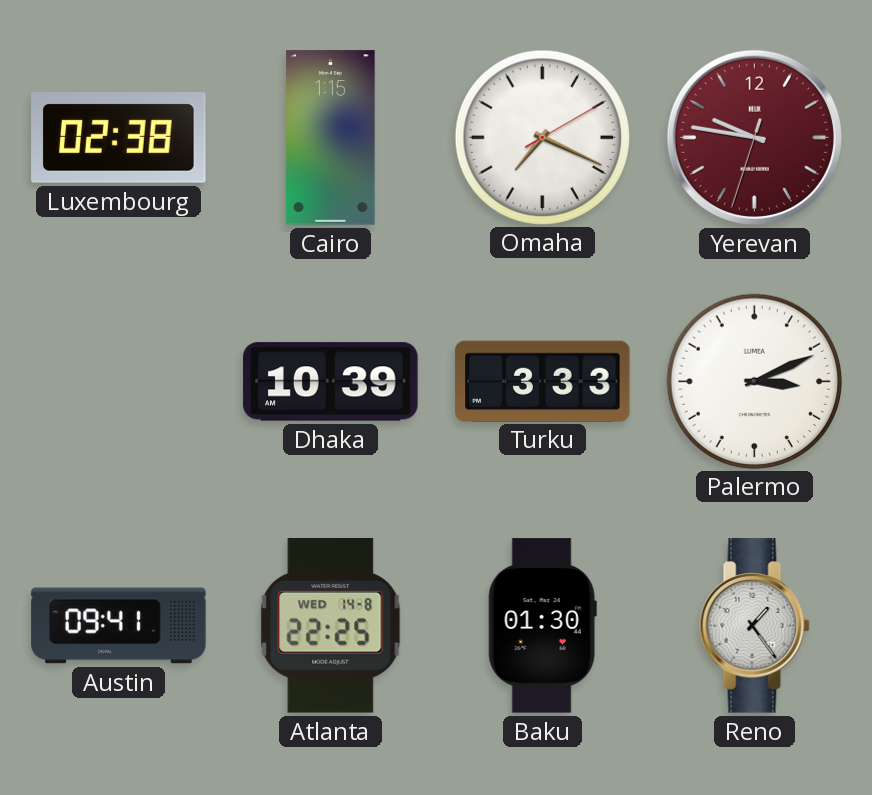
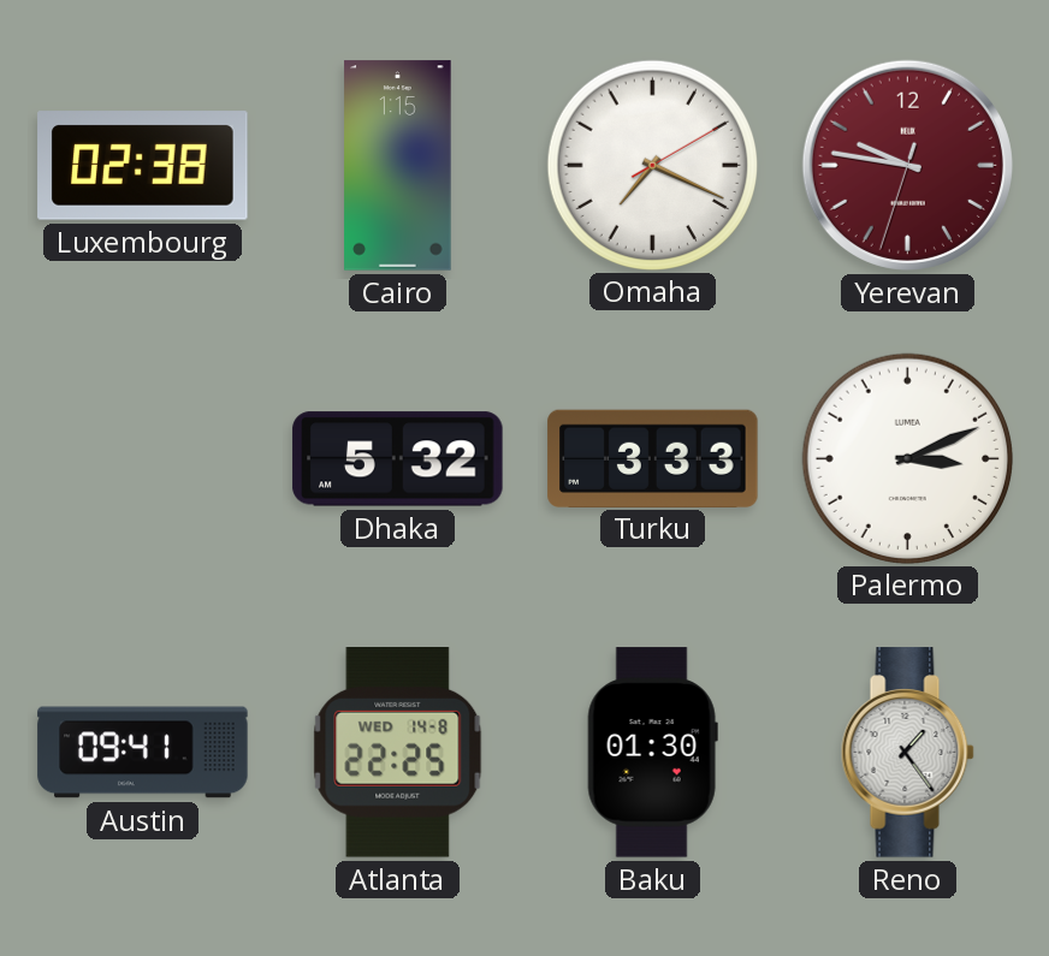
Dhaka: 10:39 -> 5:32 (398, 459)
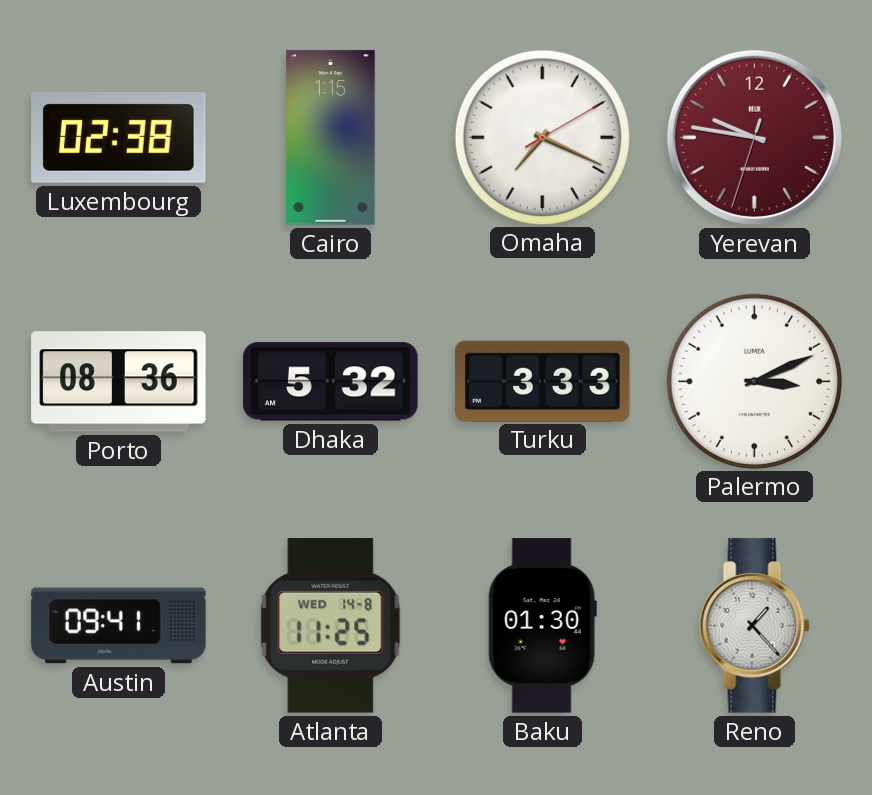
Porto: none -> 08:36 (119, 382)
Atlanta: 22:25 -> 11:25 (331, 626)
Reno: 1:24 -> 1:23 (754, 626)
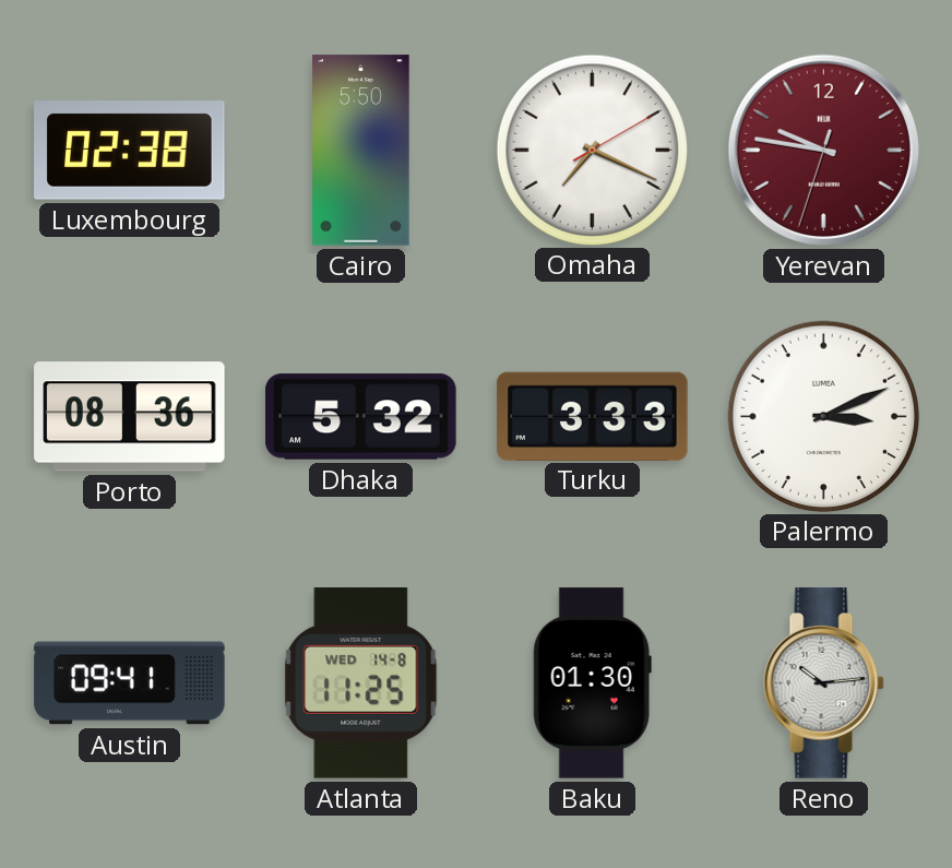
Cairo: 1:15 -> 5:50 (361, 151)
Reno: 1:23 -> 10:14 (823, 683)
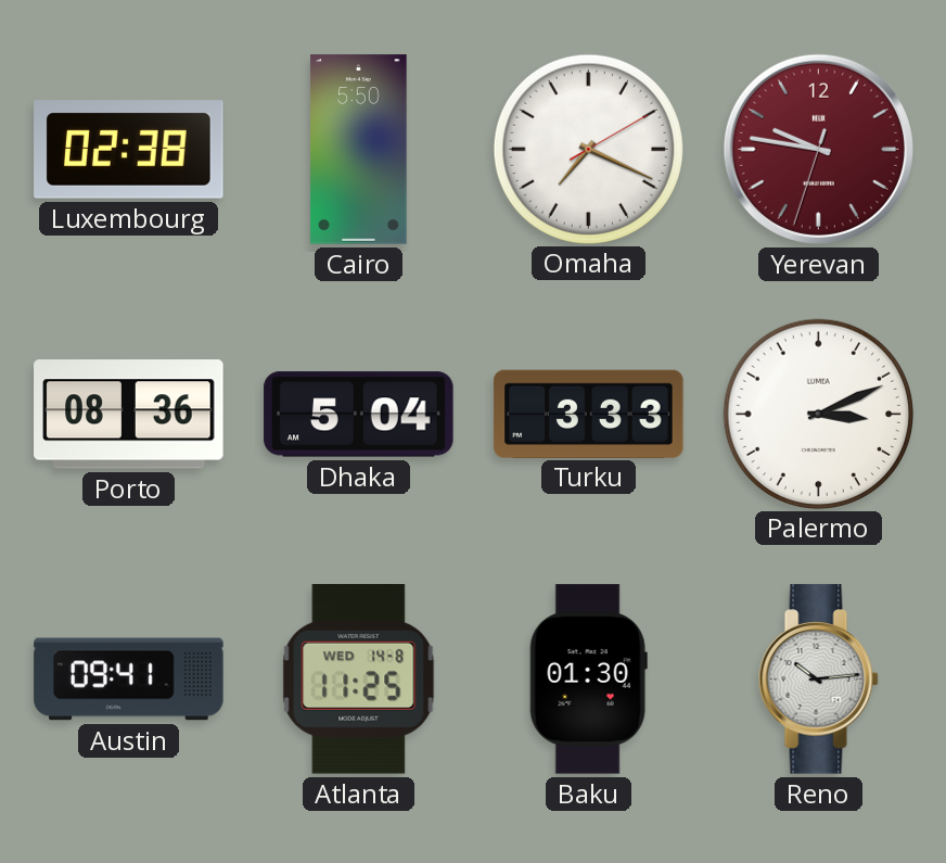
Dhaka: 5:32 -> 5:04 (359, 415)
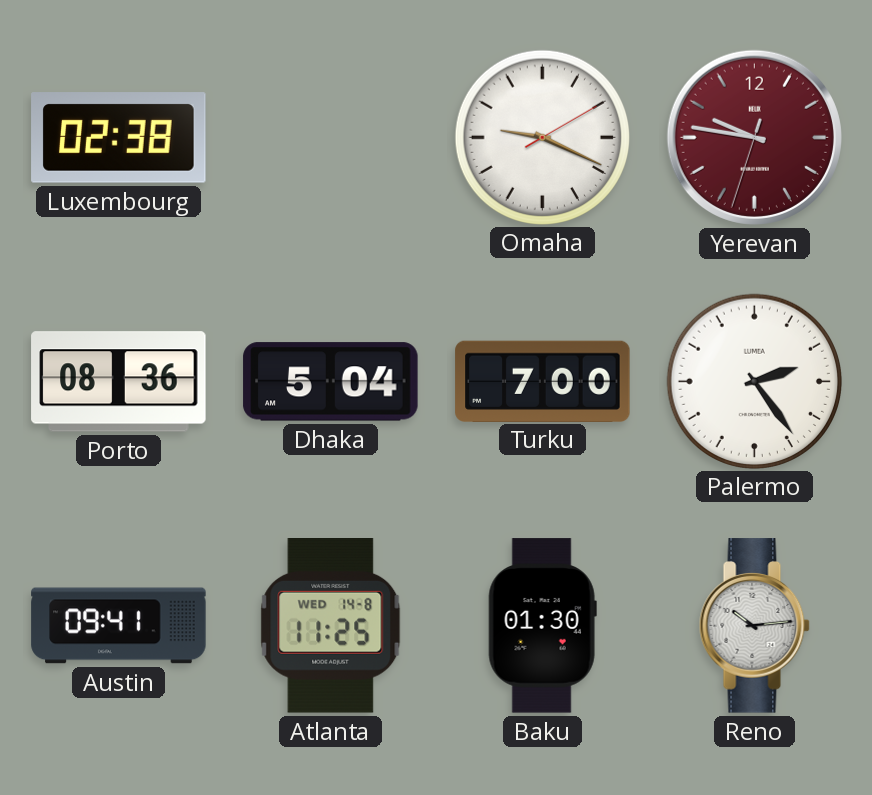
Cairo: 5:50 -> none (359, 150)
Omaha: 7:19 -> 9:19 (542, 137)
Turku: 3:33 -> 7:00 (543, 381)
Palermo: 3:11 -> 2:24 (754, 381)
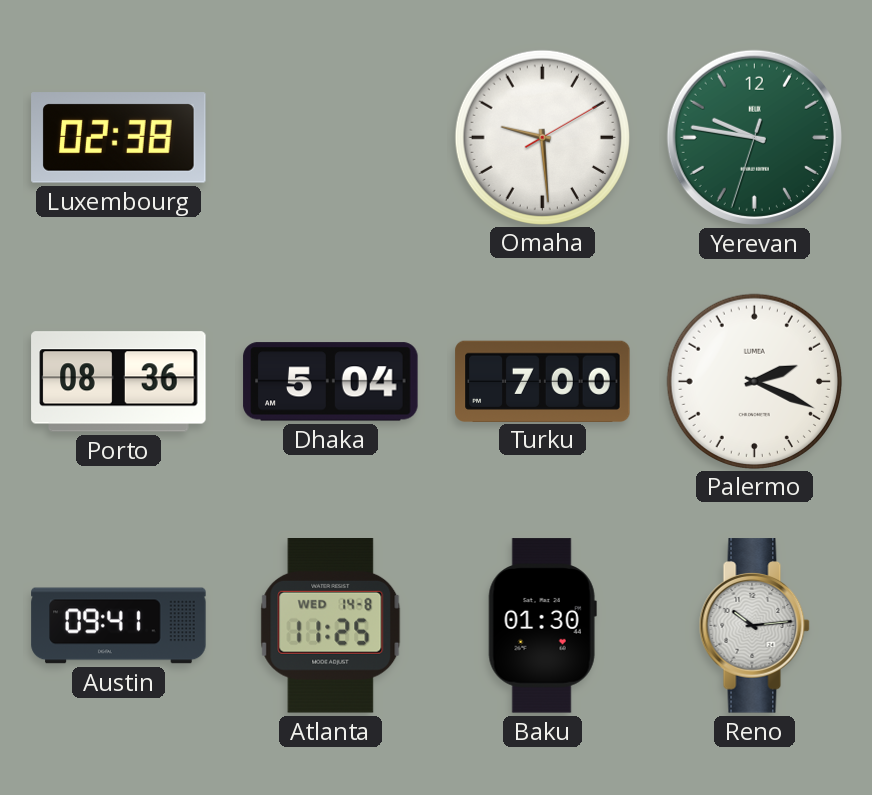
Omaha: 9:19 -> 9:29 (542, 137)
Yerevan dial: burgundy -> green (754, 137)
Palermo: 2:24 -> 2:19 (754, 381)
